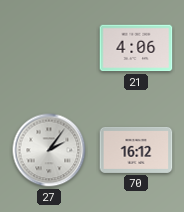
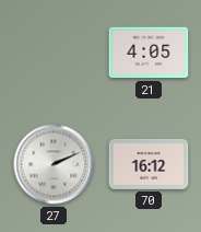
21: 4:06 -> 4:05 (149, 53)
27: 2:06 -> 2:11 (54, 164)
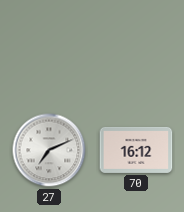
21: 4:05 -> none (149, 53)
27: 2:11 -> 7:11 (49, 150)
